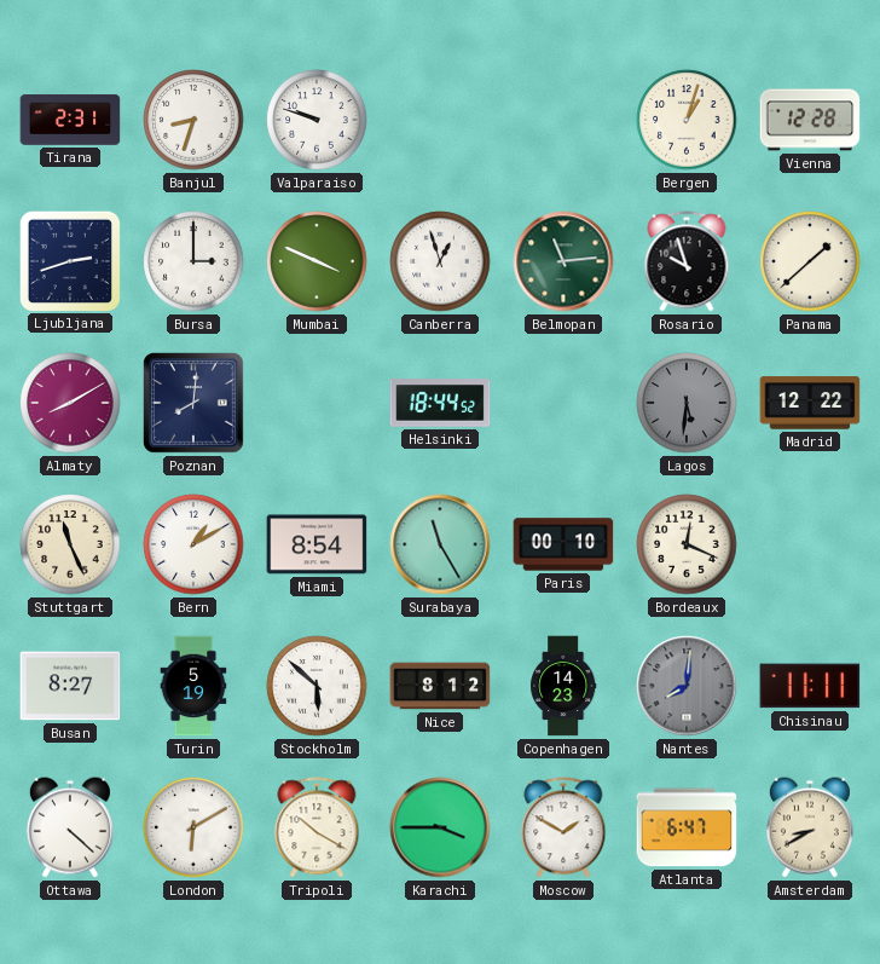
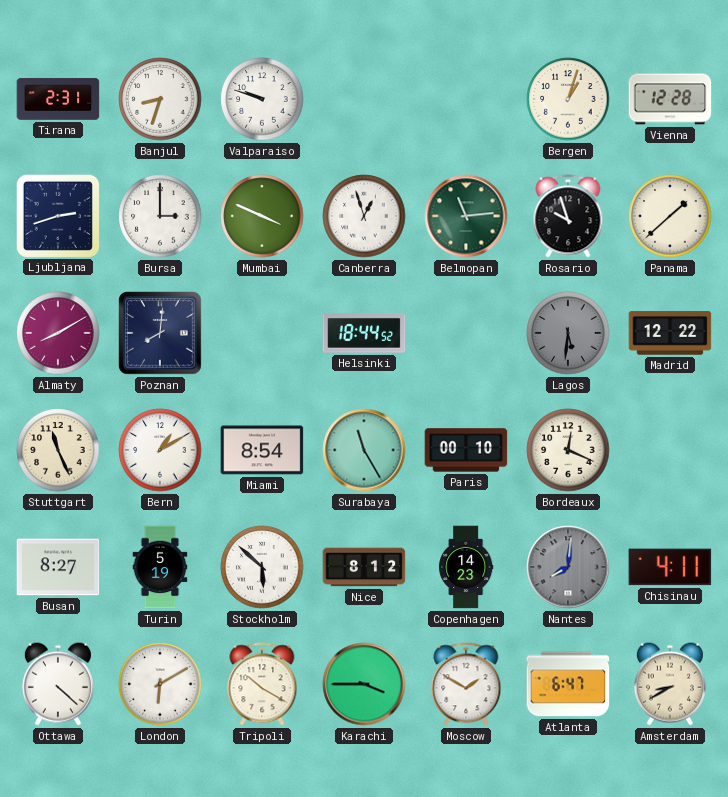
Chisinau: 11:11 -> 4:11 (670, 567)
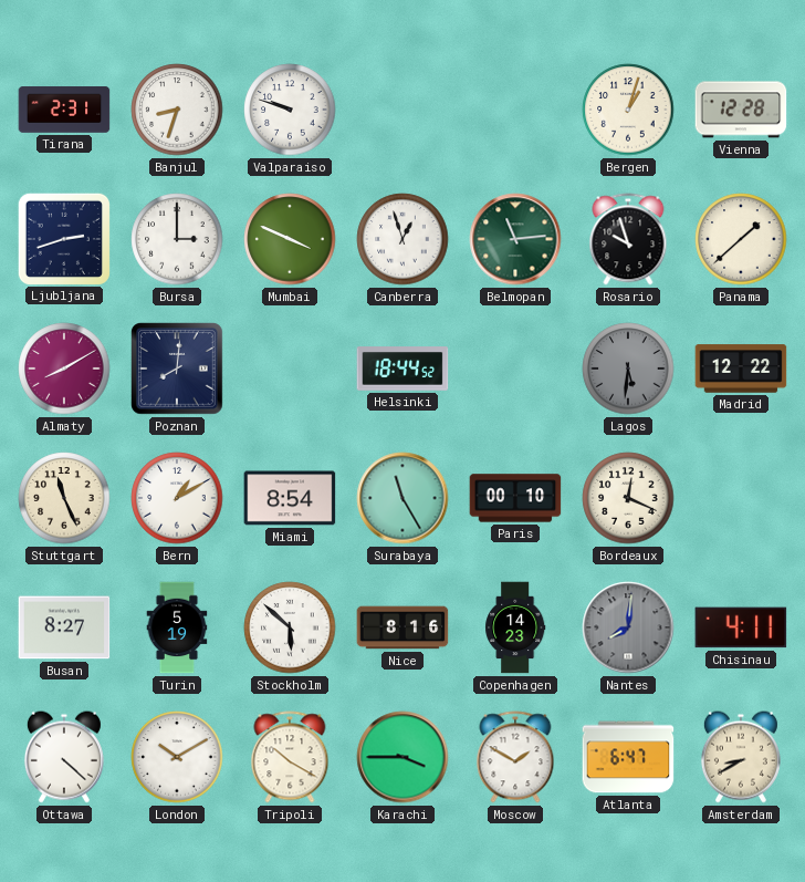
Nice: 8:12 -> 8:16 (402, 627)
London: 6:10 -> 10:10 (177, 757)
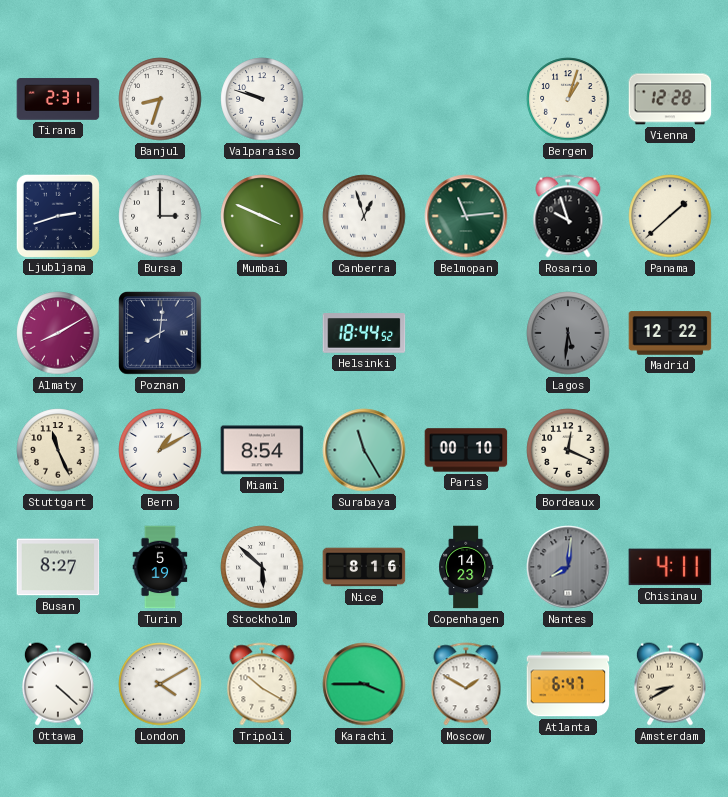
London: 10:10 -> 4:10 (160, 684)
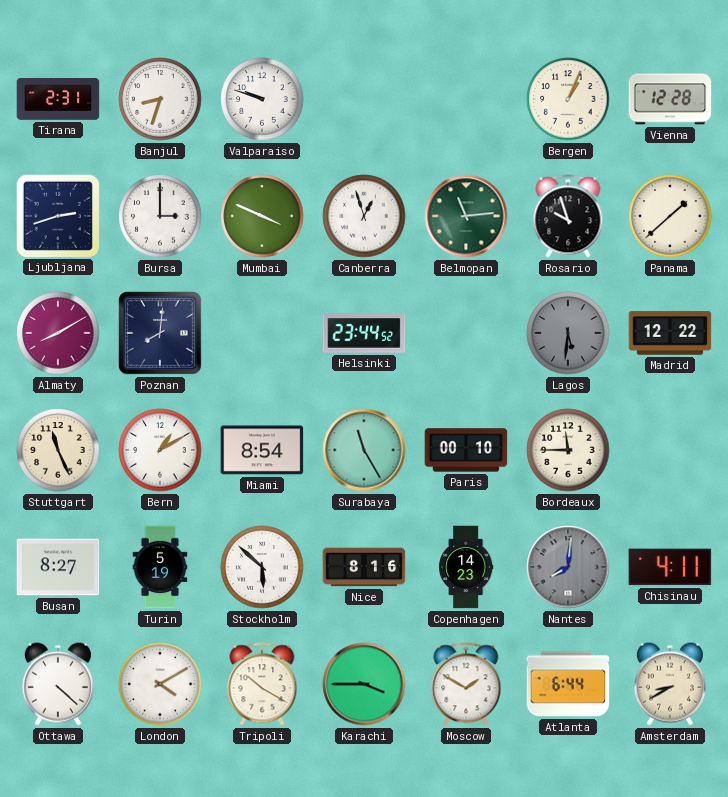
Bergen: 1:03 -> 1:04 (568, 99)
Helsinki: 18:44 -> 23:44 (364, 333)
Bordeaux: 12:19 -> 11:45 (568, 450)
Atlanta: 6:47 -> 6:44 (568, 684)
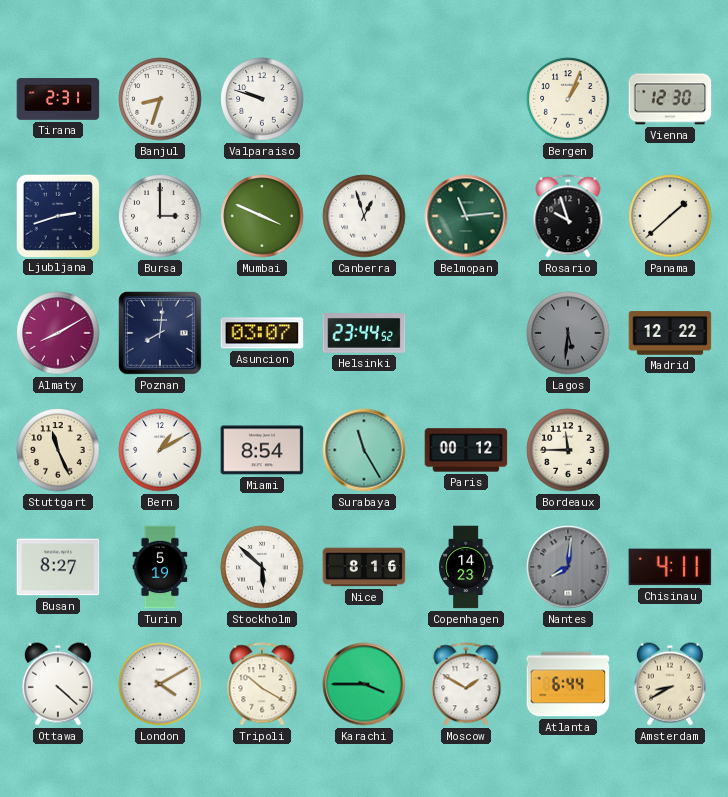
Vienna: 12:28 -> 12:30 (670, 99)
Asuncion: none -> 03:07 (262, 333)
Paris: 00:10 -> 00:12 (466, 450)
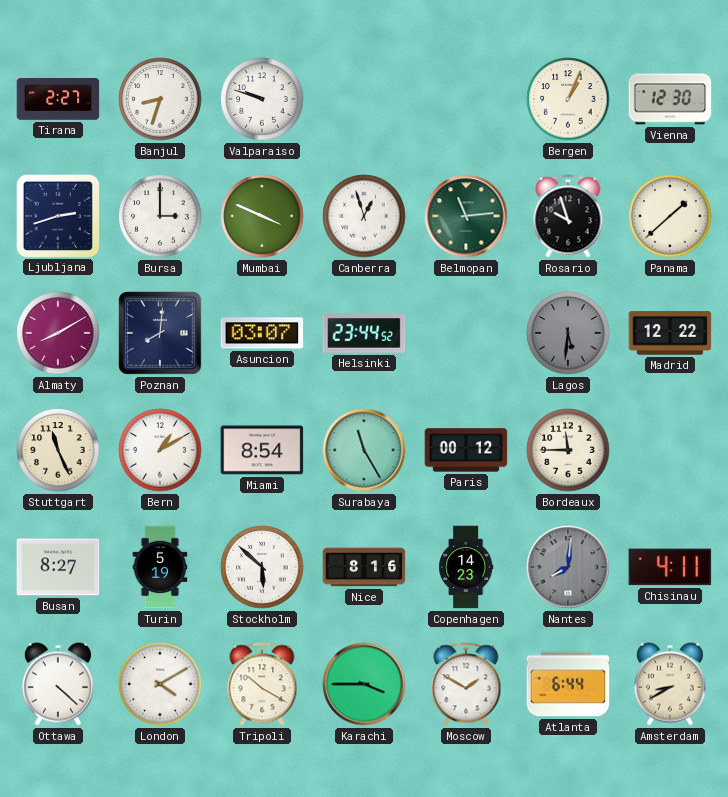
Tirana: 2:31 -> 2:27 (58, 99)
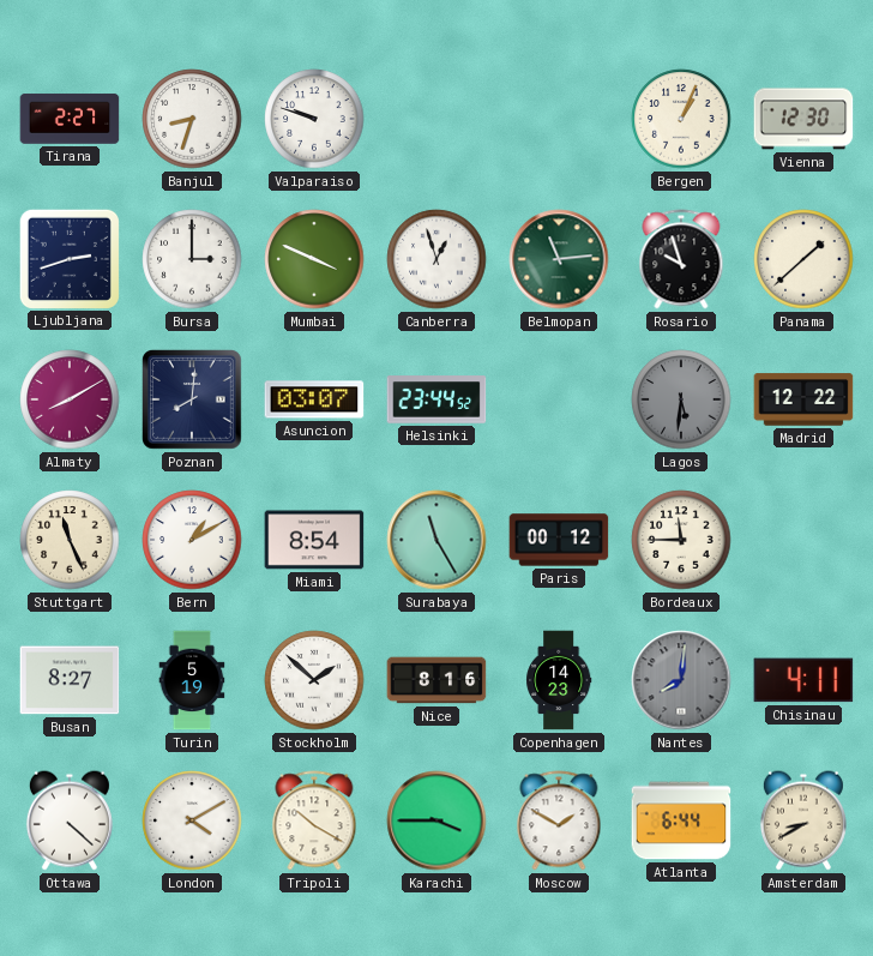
Stockholm: 5:52 -> 1:52 (314, 680)
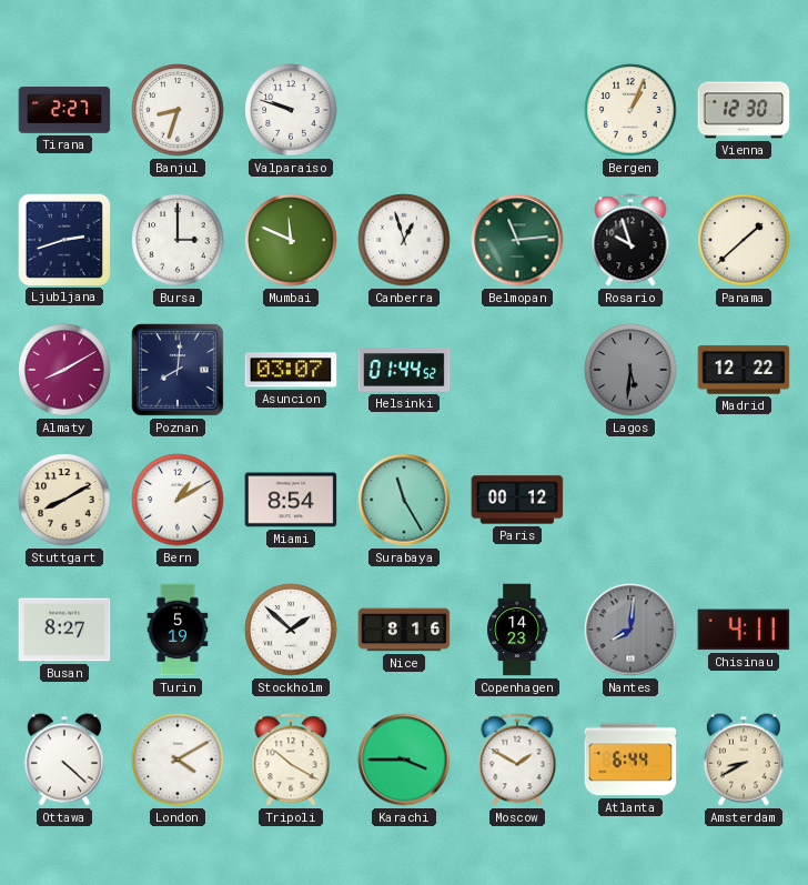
Mumbai: 3:49 -> 11:49 (291, 240)
Helsinki: 23:44 -> 01:44 (404, 370)
Stuttgart: 11:26 -> 8:10 (64, 500)
Bordeaux: 11:45 -> none (681, 540)
